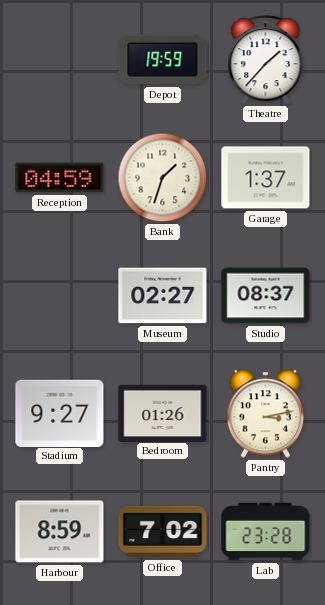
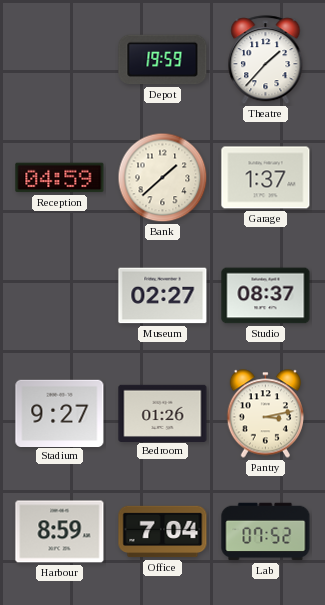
Bank: 1:33 -> 1:38 (163, 178)
Office: 7:02 -> 7:04 (163, 532)
Lab: 23:28 -> 07:52 (266, 532)
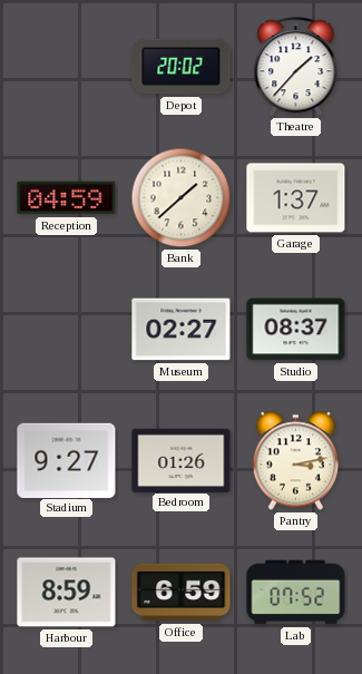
Depot: 19:59 -> 20:02 (182, 67)
Office: 7:04 -> 6:59 (182, 593)
